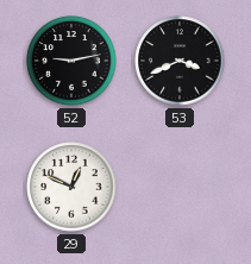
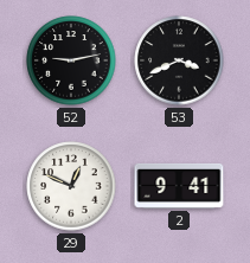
2: none -> 9:41 (179, 186)
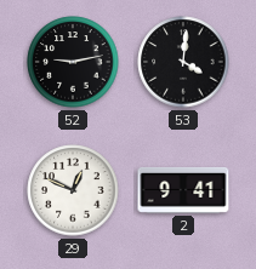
53: 3:41 -> 4:01 (183, 62)
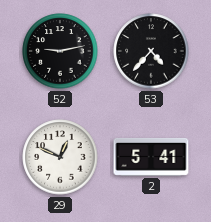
53: 4:01 -> 4:37 (151, 51)
2: 9:41 -> 5:41 (151, 157)
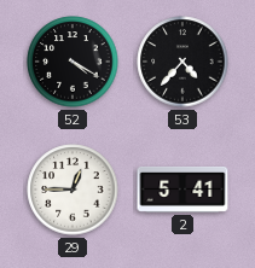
52: 9:13 -> 4:20 (73, 62)
29: 12:49 -> 12:45 (73, 190)
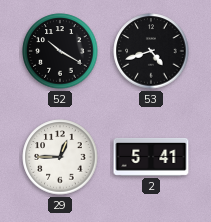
52: 4:20 -> 10:20 (60, 51)
53: 4:37 -> 4:42 (151, 51)
